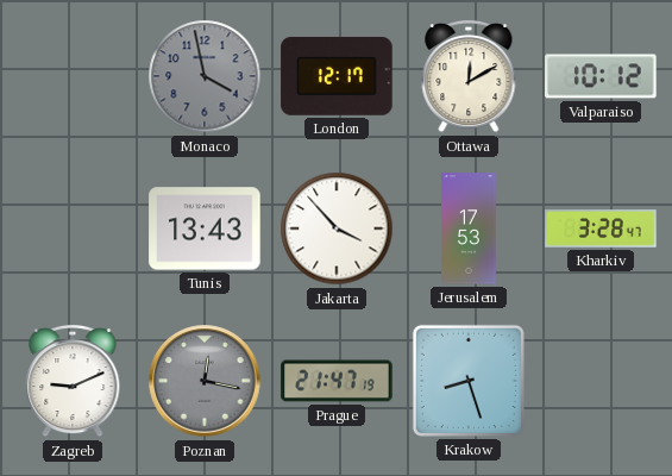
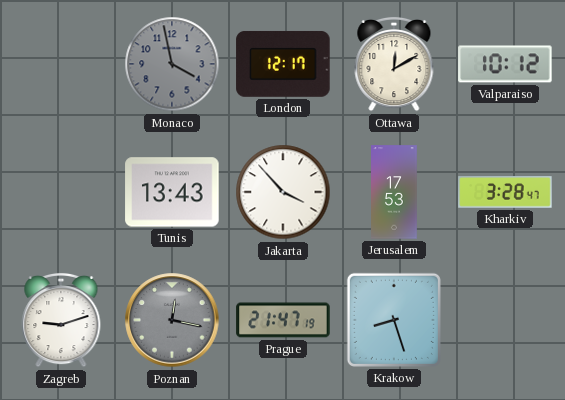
Zagreb: 9:11 -> 9:12 (61, 320)
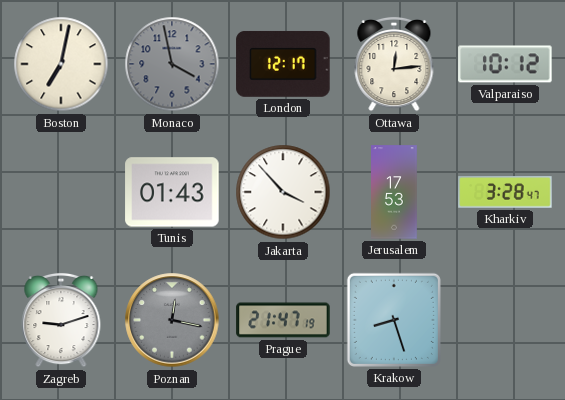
Boston: none -> 7:02 (61, 64)
Ottawa: 12:10 -> 12:14 (394, 64)
Tunis: 13:43 -> 01:43 (172, 192)
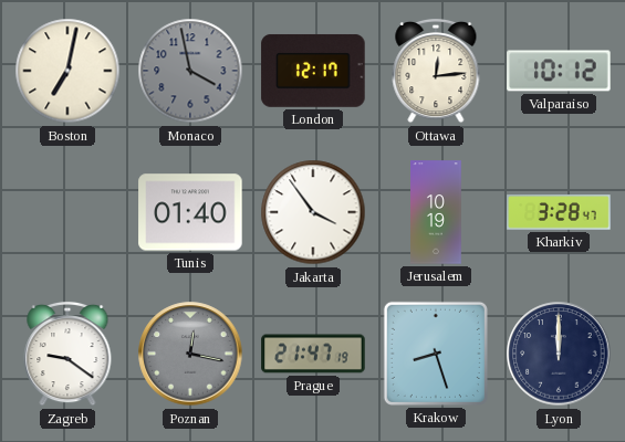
Tunis: 01:43 -> 01:40 (190, 212)
Jakarta: 3:53 -> 3:54 (313, 212)
Jerusalem: 17:53 -> 10:19 (436, 212)
Zagreb: 9:12 -> 9:21 (67, 354)
Lyon: none -> 12:00 (559, 354)
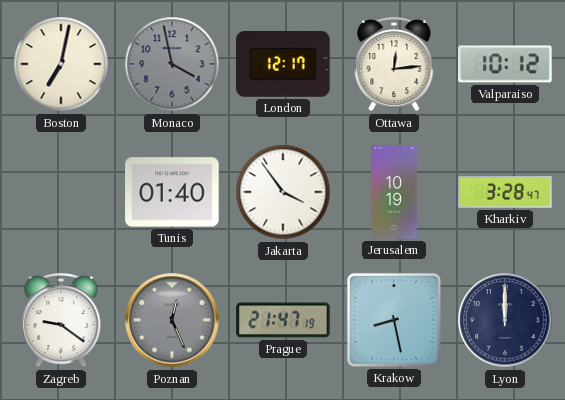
Poznan: 12:17 -> 12:26 (172, 320)
Krakow: 8:27 -> 8:28 (394, 320)
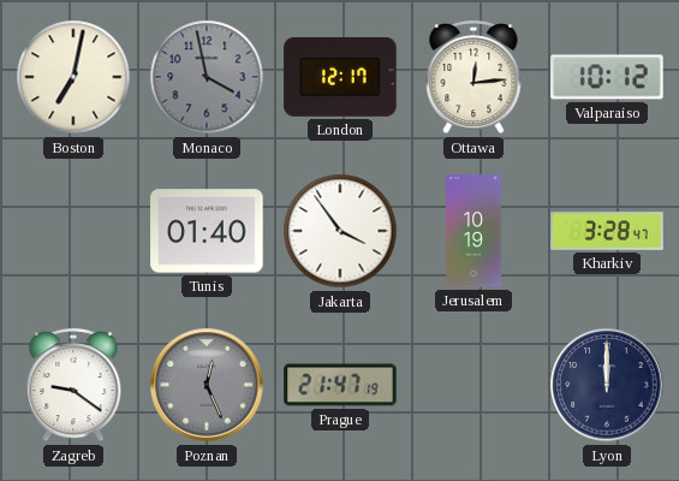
Krakow: 8:28 -> none (394, 320)
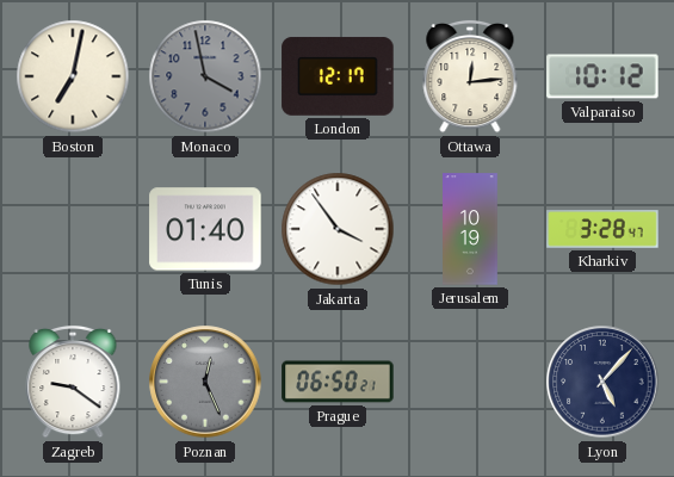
Prague: 21:47 -> 06:50 (338, 382)
Lyon: 12:00 -> 5:07 (602, 382)
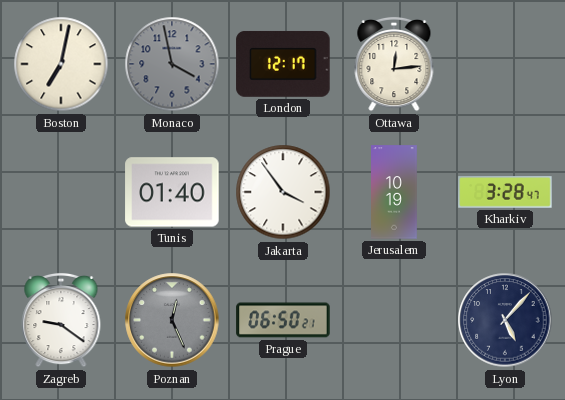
Valparaiso: 10:12 -> none (602, 76)
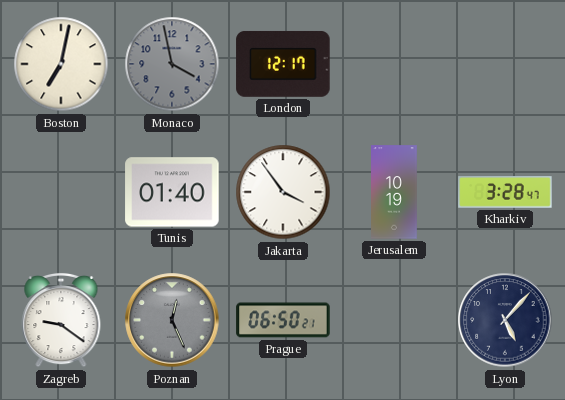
Ottawa: 12:14 -> none (394, 64)
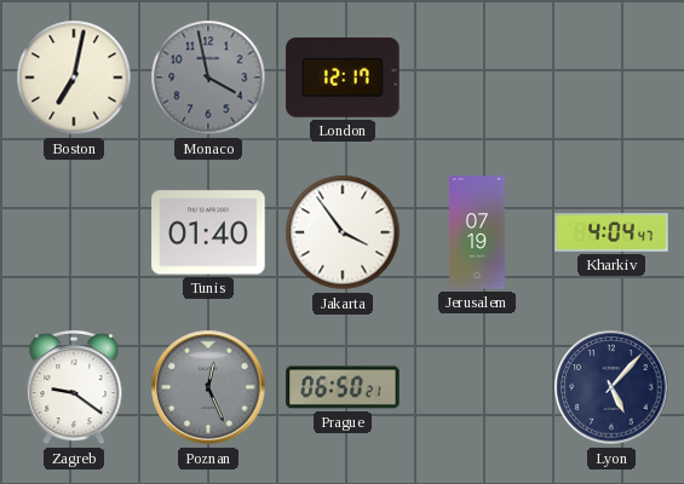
Jerusalem: 10:19 -> 07:19 (477, 232)
Kharkiv: 3:28 -> 4:04 (611, 232)
